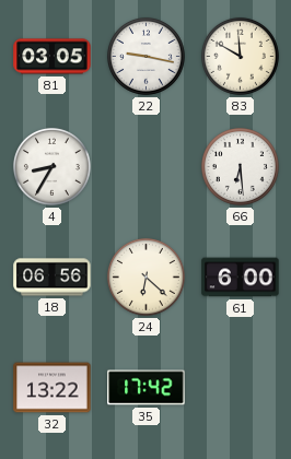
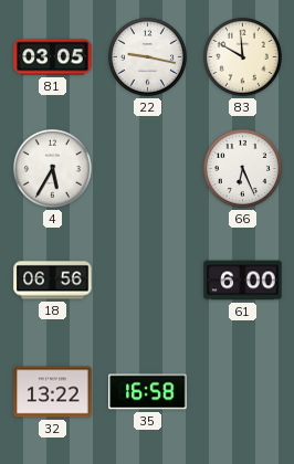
4: 8:35 -> 5:35 (52, 168)
66: 6:29 -> 6:26 (242, 168)
24: 6:22 -> none (145, 276)
35: 17:42 -> 16:58 (148, 392)
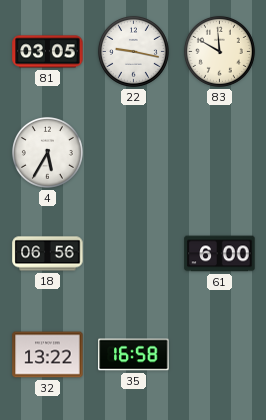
66: 6:26 -> none (242, 168)
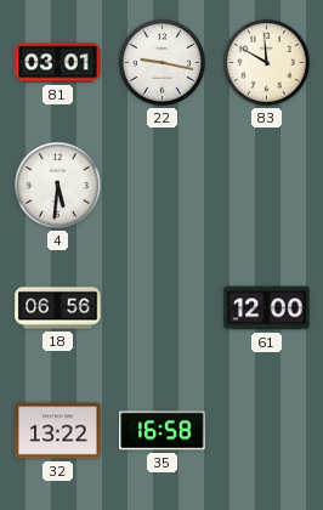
81: 03:05 -> 03:01 (58, 63)
4: 5:35 -> 5:31 (57, 185)
61: 6:00 -> 12:00 (267, 308)
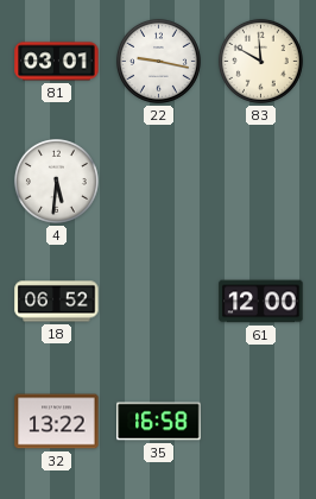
18: 06:56 -> 06:52 (57, 302)
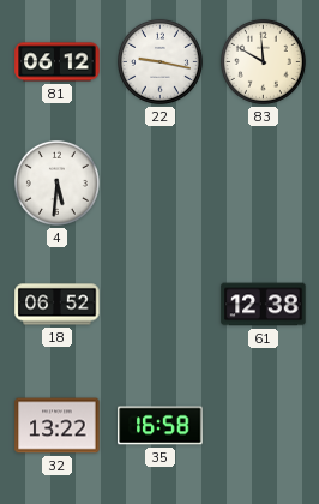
81: 03:01 -> 06:12 (58, 62)
61: 12:00 -> 12:38 (264, 305)
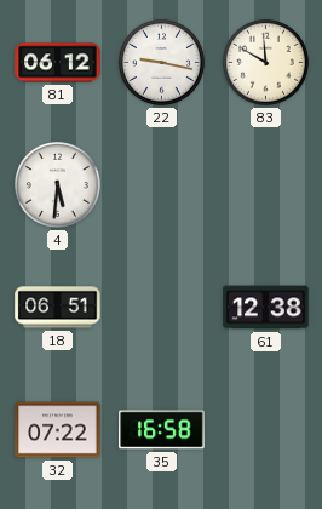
18: 06:52 -> 06:51 (58, 308)
32: 13:22 -> 07:22 (58, 430)
